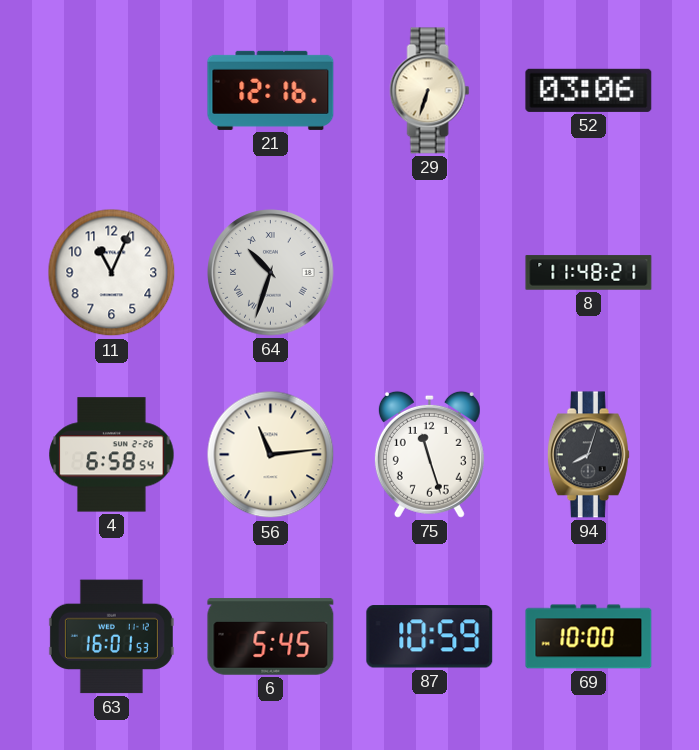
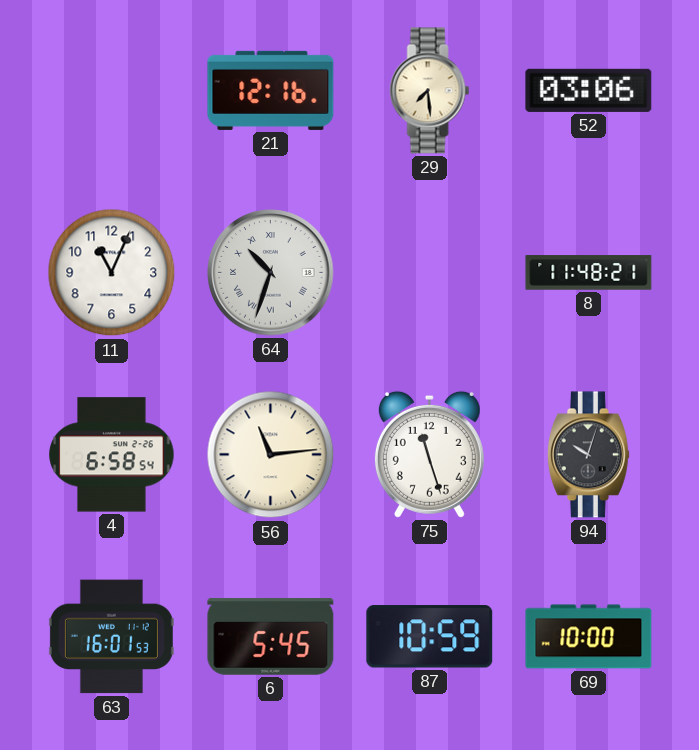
29: 6:33 -> 7:29 (430, 91)
94: 8:03 -> 10:03 (588, 455)
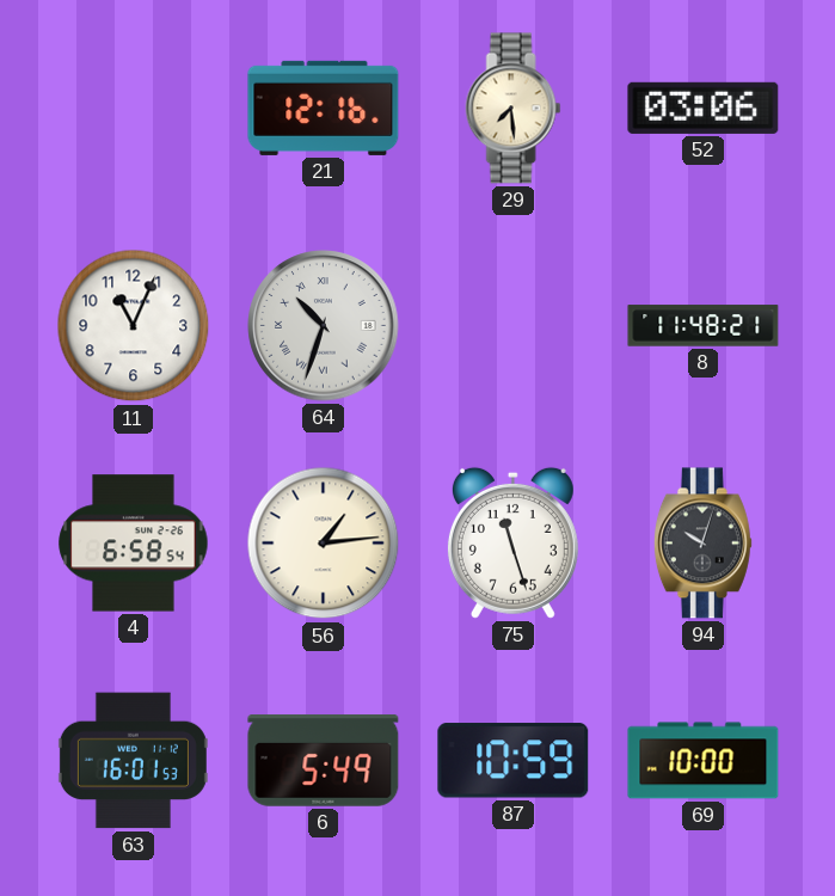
56: 11:14 -> 1:14 (324, 544)
6: 5:45 -> 5:49 (324, 761)
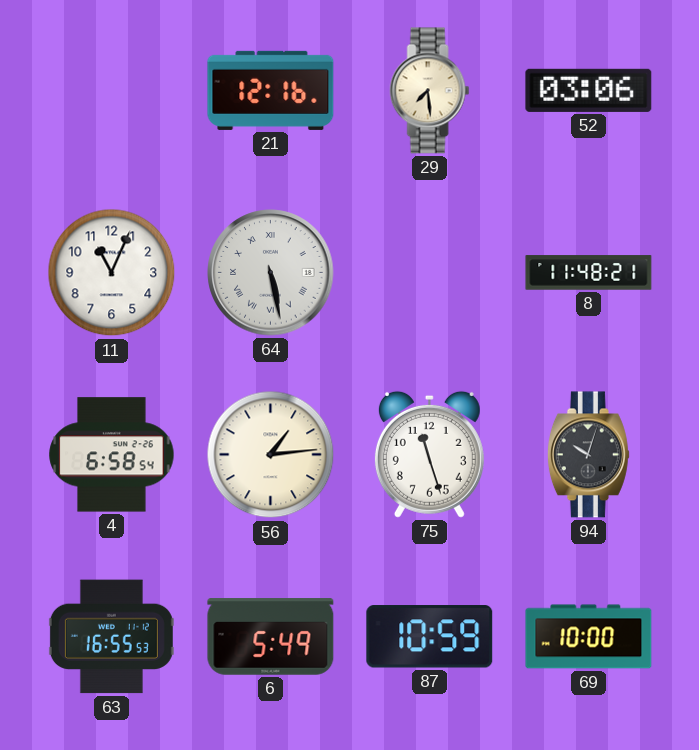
64: 10:33 -> 5:28 (271, 273)
63: 16:01 -> 16:55 (111, 637)
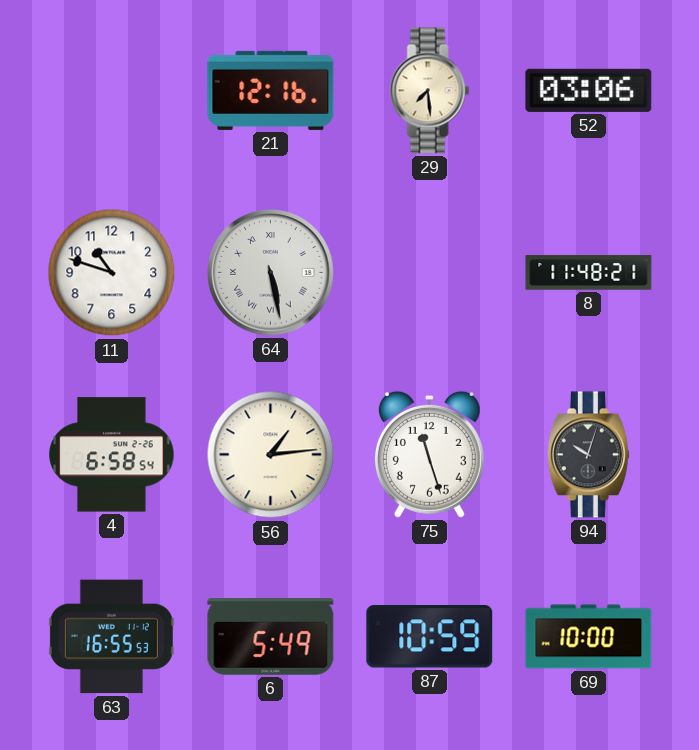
11: 11:04 -> 10:48 (112, 273)
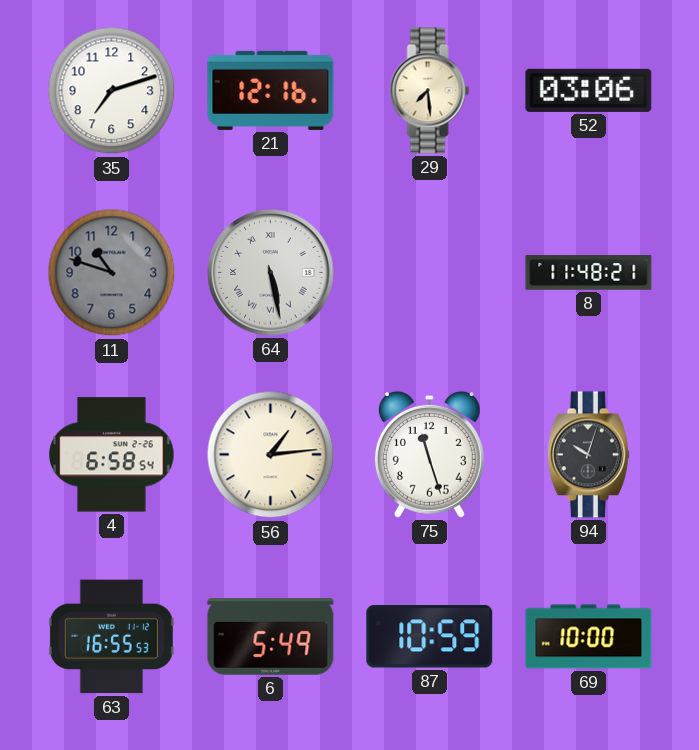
35: none -> 7:12 (112, 91)
11 dial: white -> grey (112, 273)
